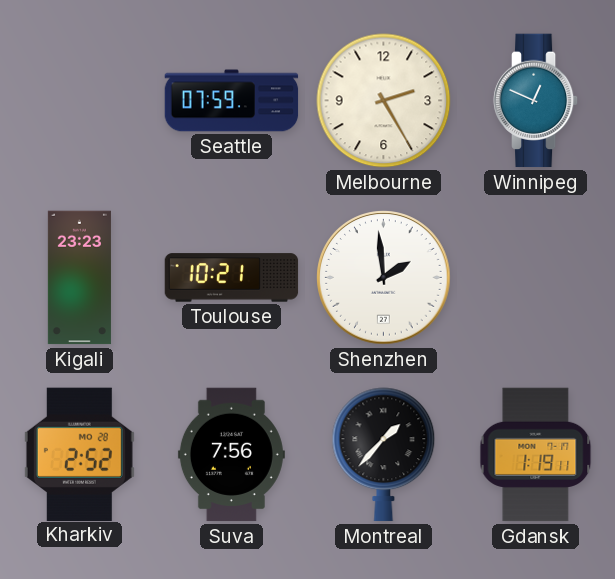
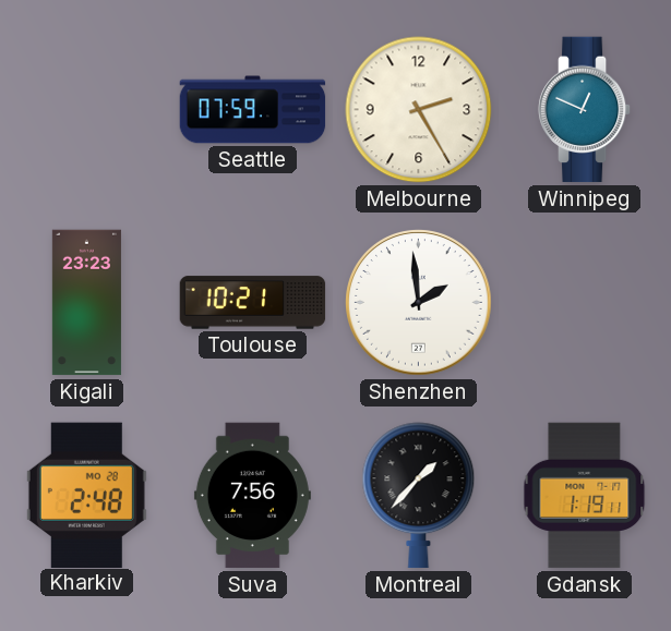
Kharkiv: 2:52 -> 2:48 (86, 495)
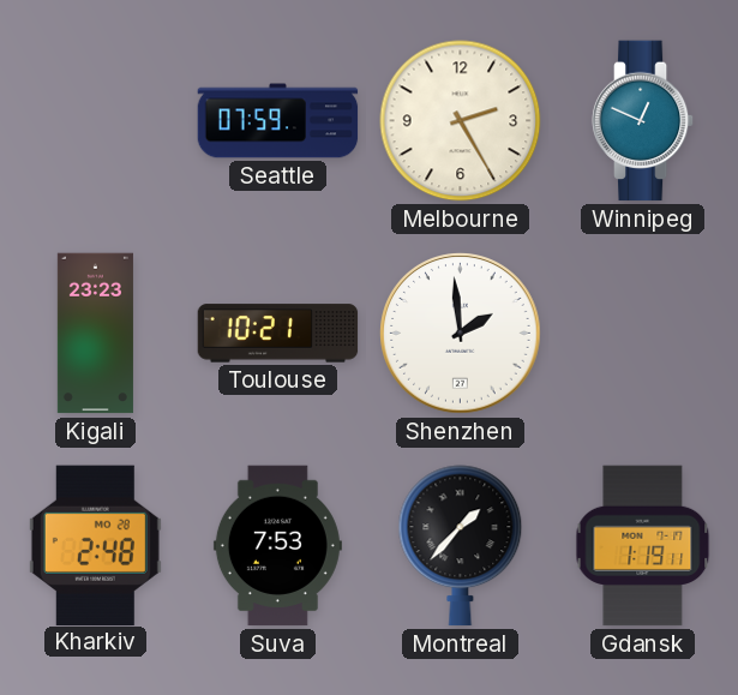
Suva: 7:56 -> 7:53 (277, 546)
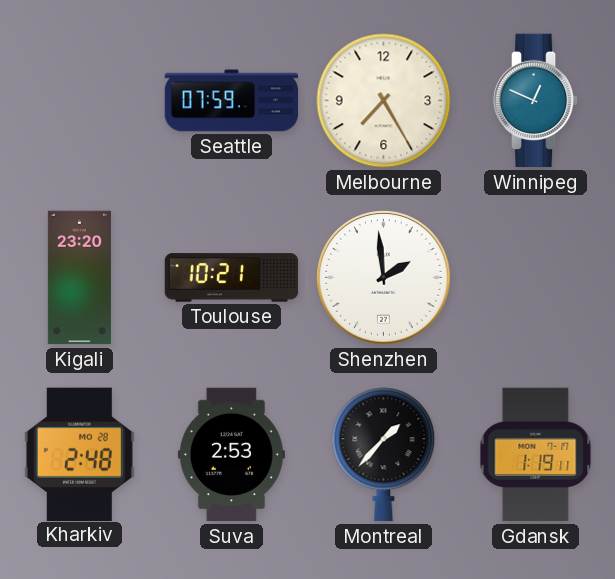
Melbourne: 2:25 -> 7:25 (384, 101)
Kigali: 23:23 -> 23:20 (79, 278)
Suva: 7:53 -> 2:53 (231, 455)
